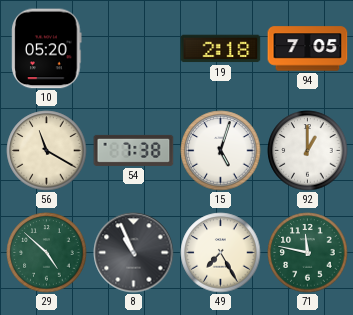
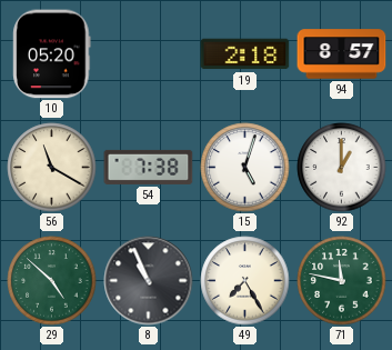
94: 7:05 -> 8:57 (342, 54)
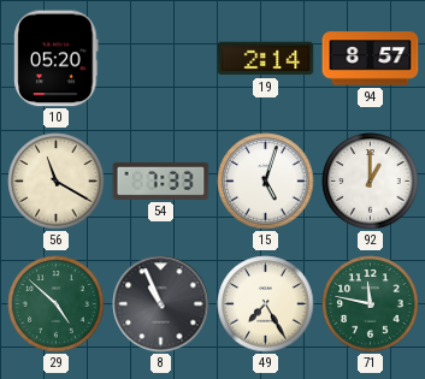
19: 2:18 -> 2:14 (266, 59)
54: 7:38 -> 7:33 (161, 180)
